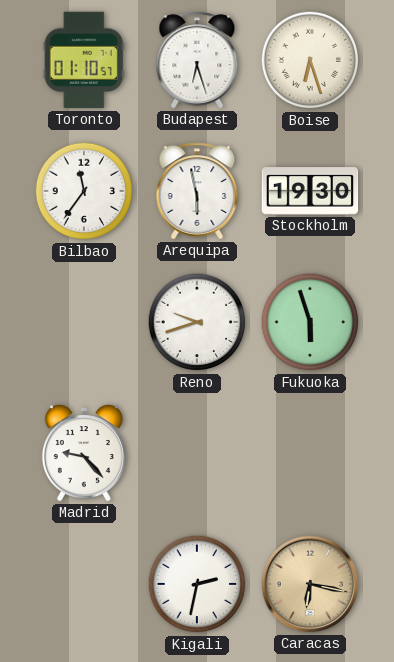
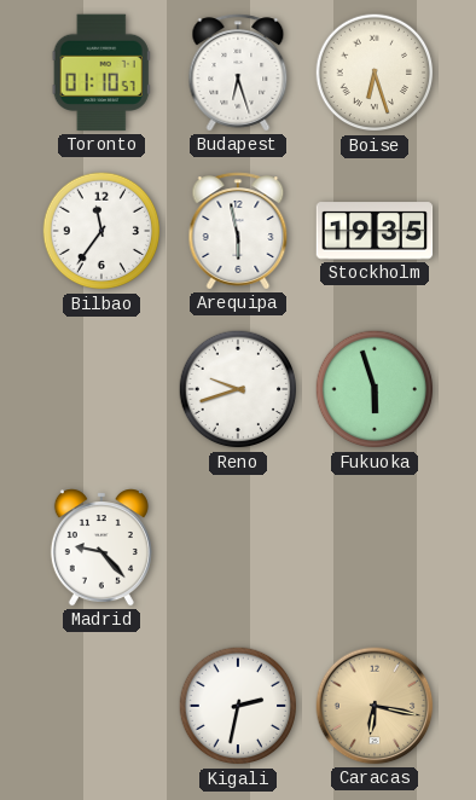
Stockholm: 19:30 -> 19:35 (375, 231)
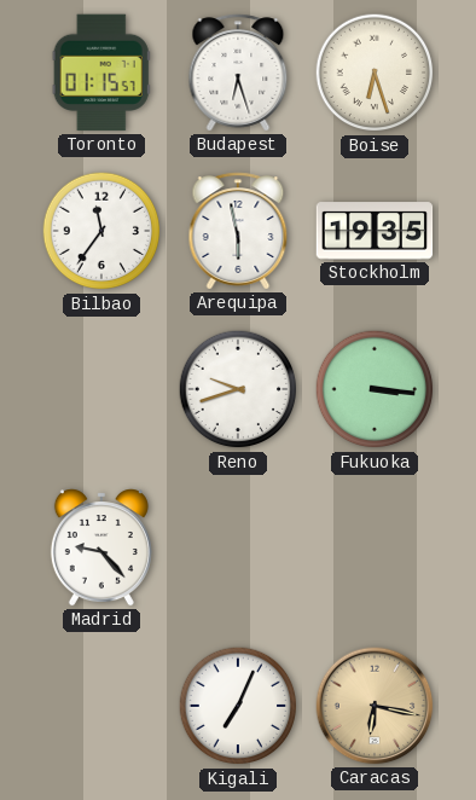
Toronto: 01:10 -> 01:15 (101, 73)
Fukuoka: 5:57 -> 3:16 (375, 389)
Kigali: 2:32 -> 7:04 (238, 706)
